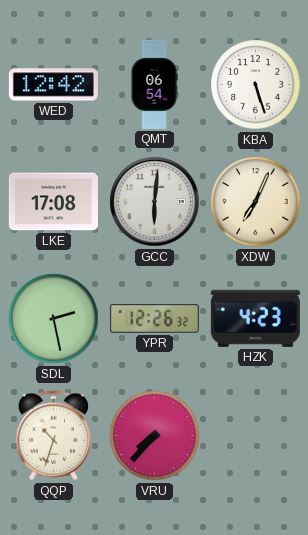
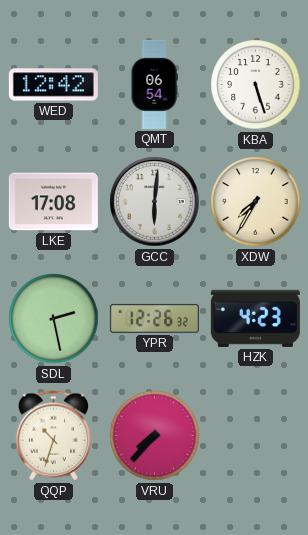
XDW: 7:04 -> 7:35 (256, 202)
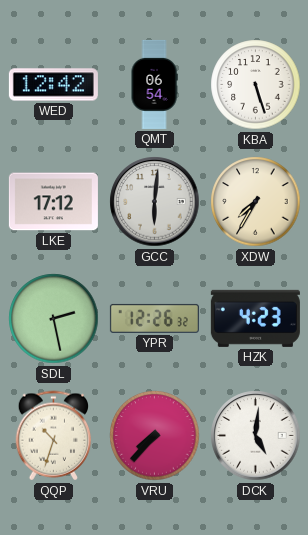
LKE: 17:08 -> 17:12 (53, 202)
DCK: none -> 5:01 (256, 436)
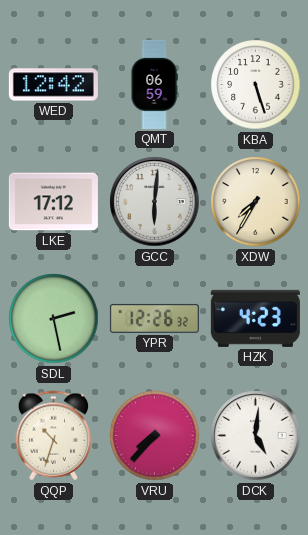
QMT: 06:54 -> 06:59 (154, 84)
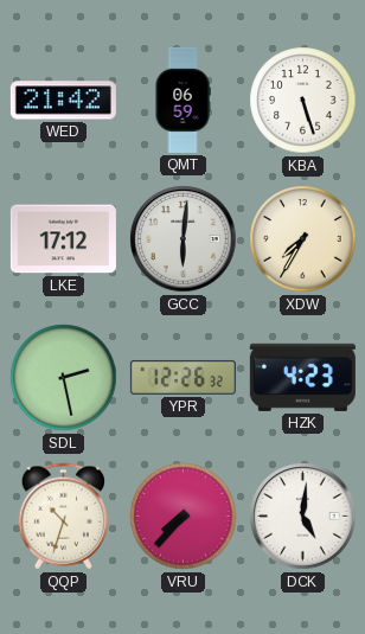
WED: 12:42 -> 21:42 (63, 101)
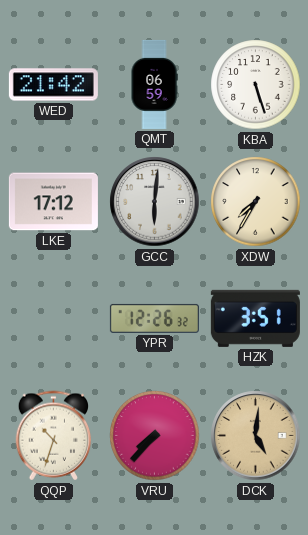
SDL: 2:28 -> none (64, 378)
HZK: 4:23 -> 3:51 (255, 318)
DCK dial: white -> champagne (256, 436)
